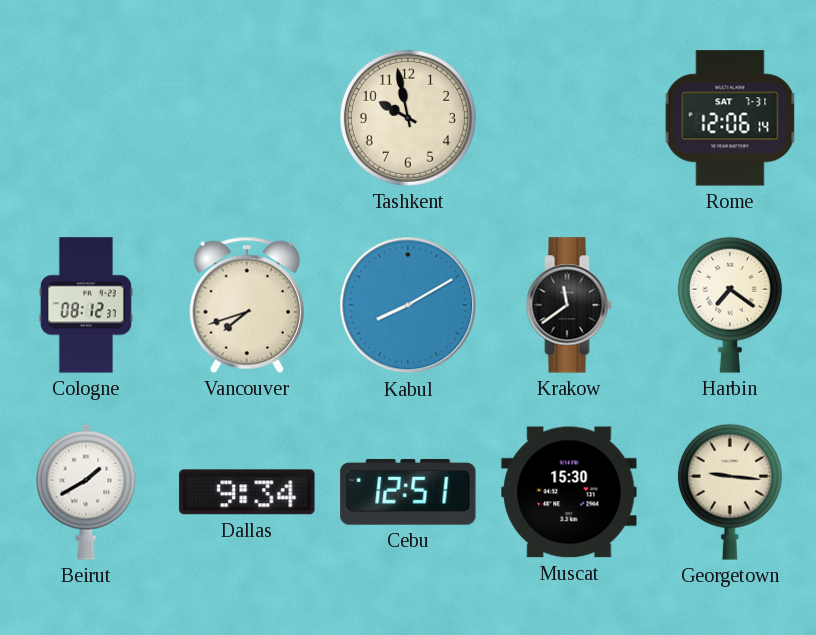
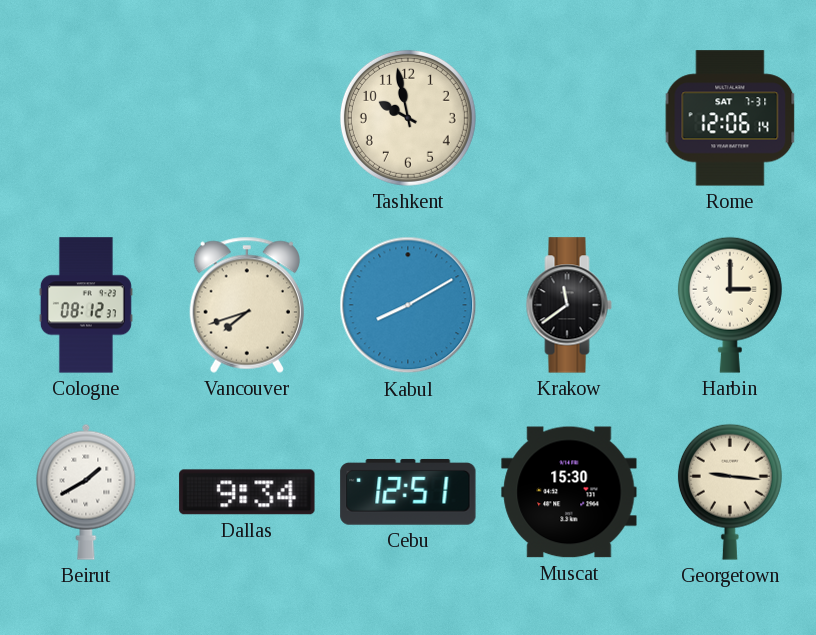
Harbin: 7:21 -> 3:00 (730, 305)
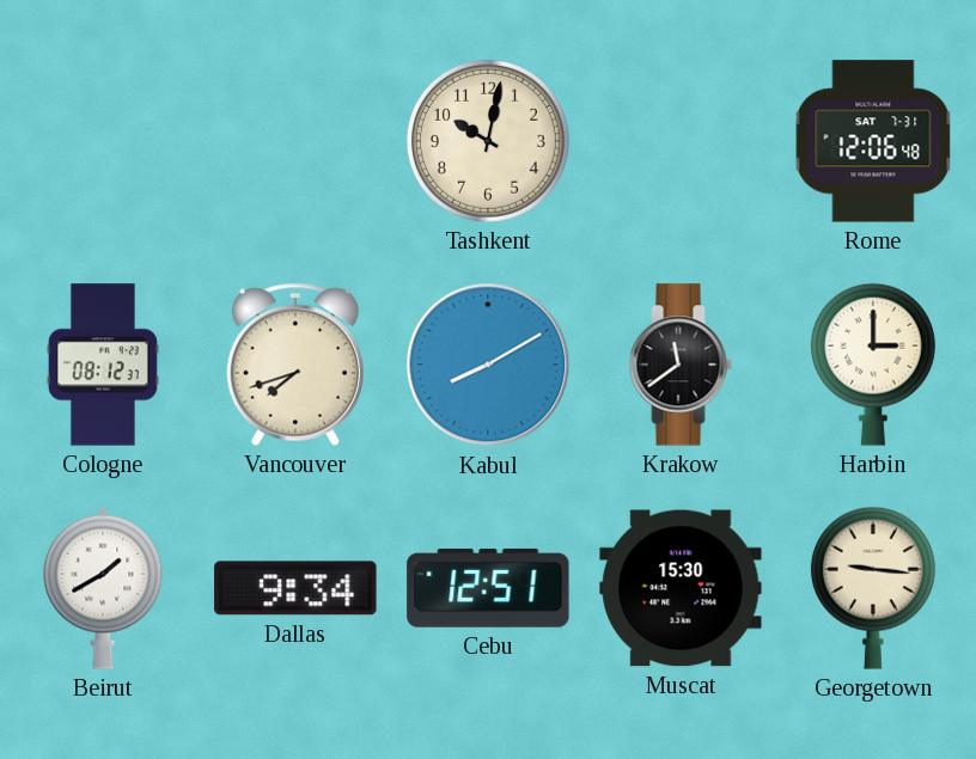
Tashkent: 9:58 -> 10:02 (488, 141)
Rome: 12:06:14 -> 12:06:48 (873, 141)
